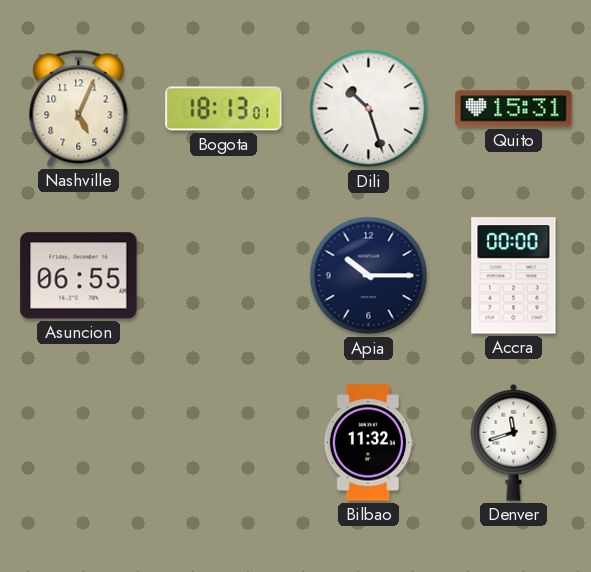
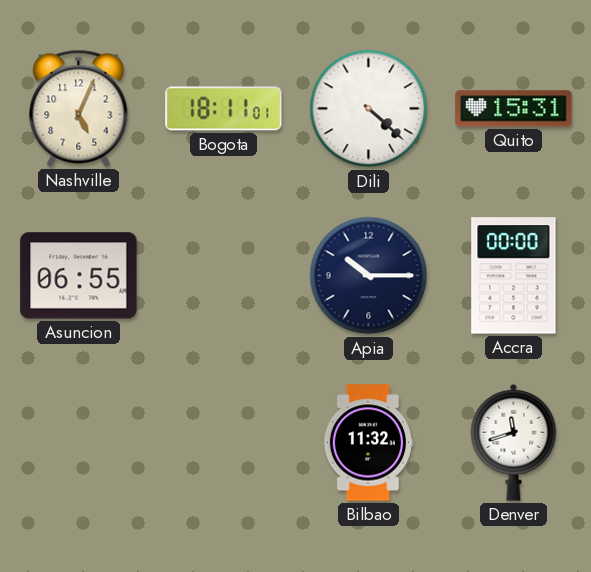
Bogota: 18:13 -> 18:11 (224, 109)
Dili: 10:27 -> 4:22 (369, 109)
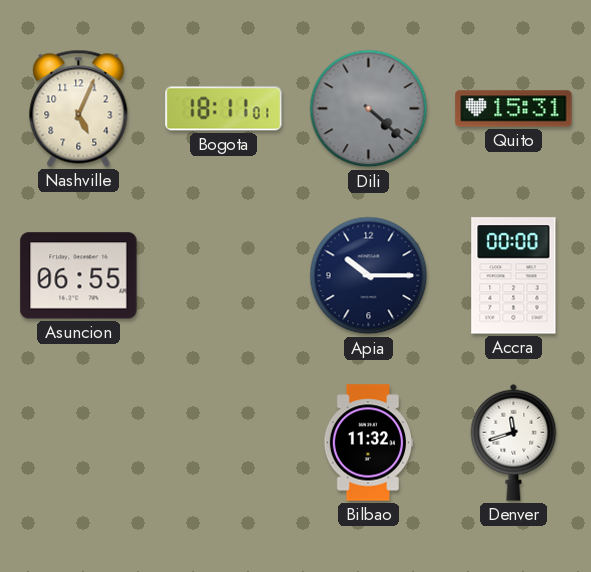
Dili dial: white -> grey (369, 109)
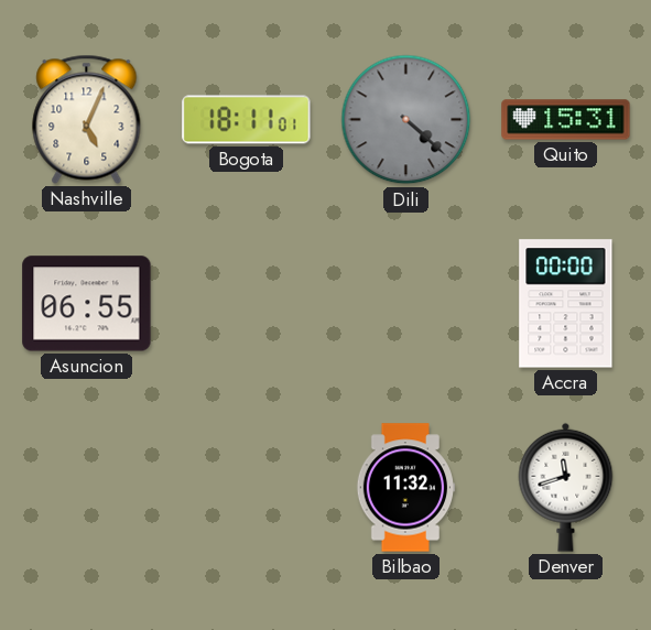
Apia: 10:15 -> none (369, 276)
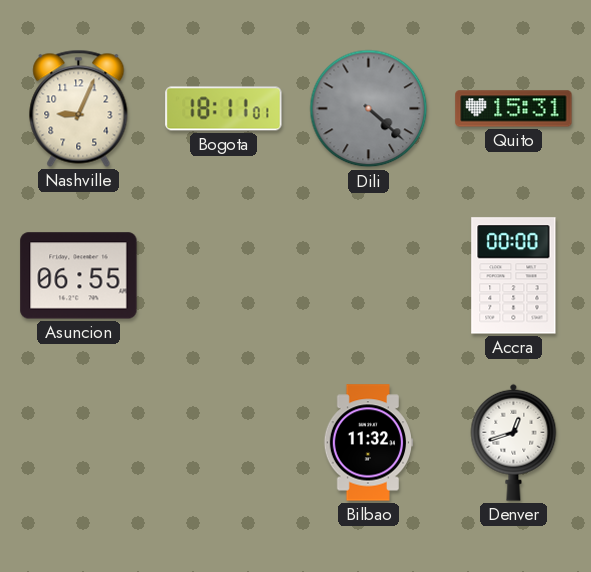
Nashville: 5:04 -> 9:04 (79, 108)
Denver: 11:42 -> 12:42 (514, 442)
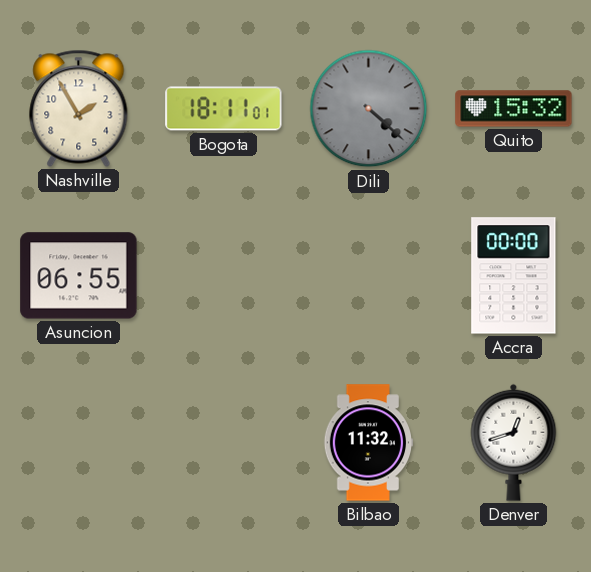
Nashville: 9:04 -> 1:55 (79, 108)
Quito: 15:31 -> 15:32 (514, 109)
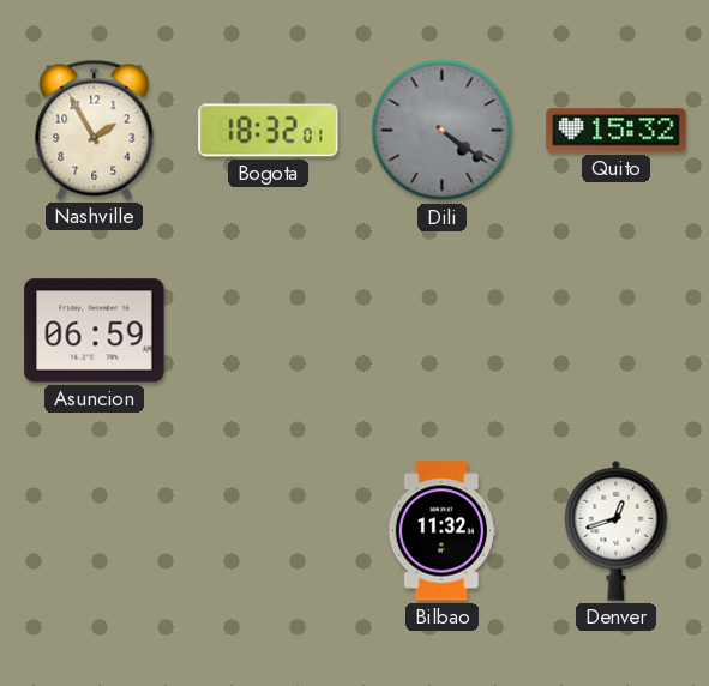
Bogota: 18:11 -> 18:32 (269, 131)
Dili: 4:22 -> 4:21 (443, 131)
Asuncion: 06:55 -> 06:59 (95, 331)
Accra: 00:00 -> none (514, 276)
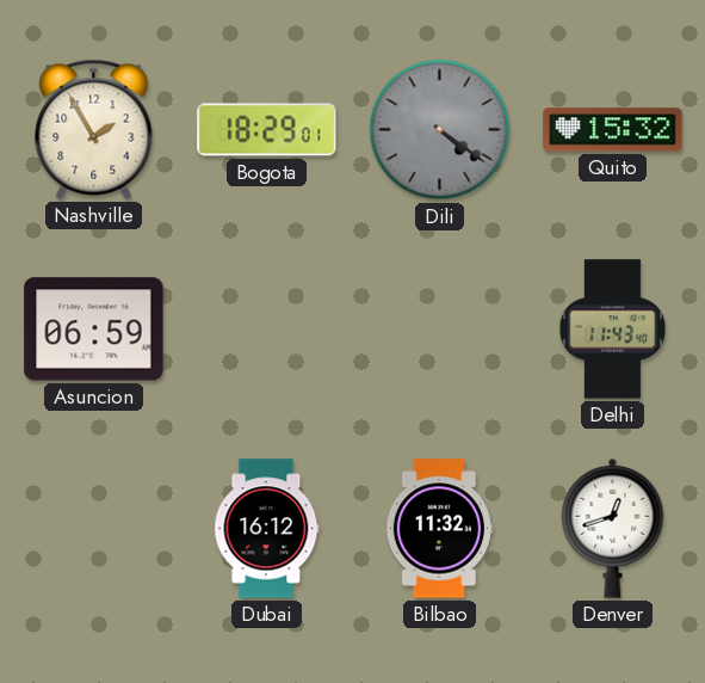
Bogota: 18:32 -> 18:29 (267, 130)
Delhi: none -> 11:43 (612, 330)
Dubai: none -> 16:12 (267, 529)
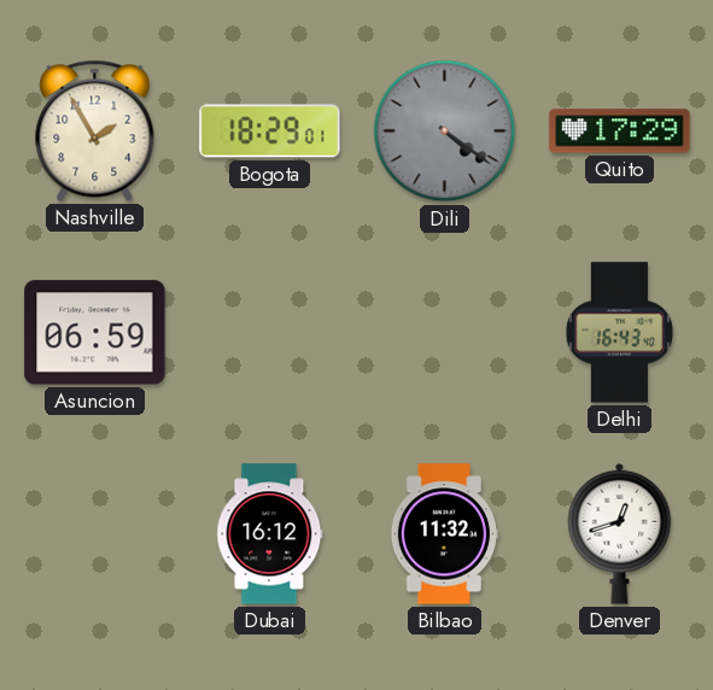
Quito: 15:32 -> 17:29 (620, 131)
Delhi: 11:43 -> 16:43 (619, 333)
